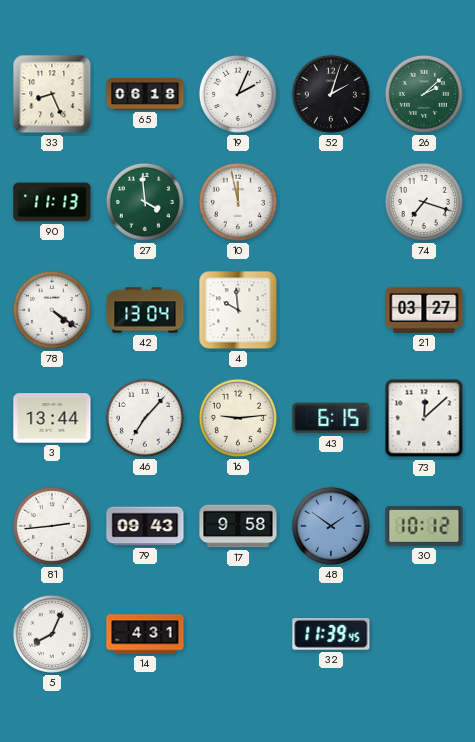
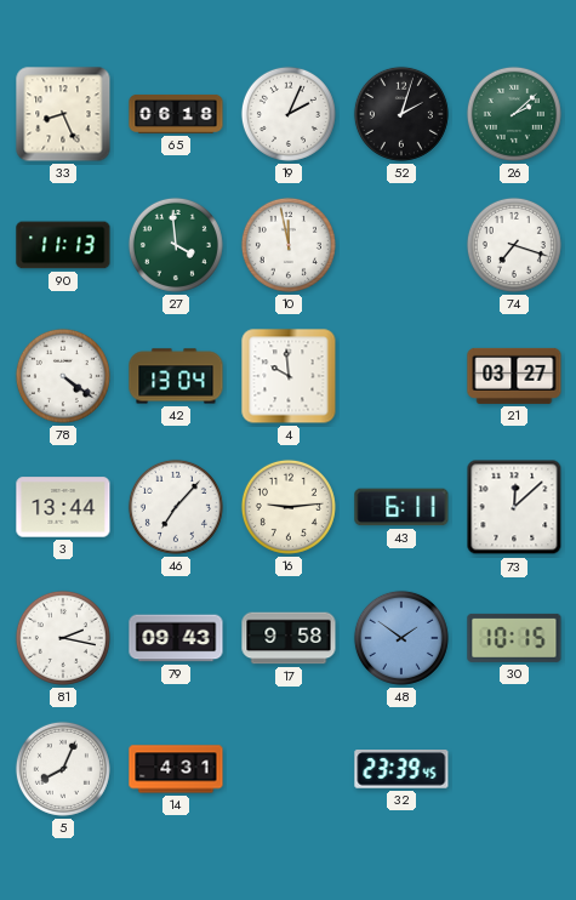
43: 6:15 -> 6:11 (401, 507)
81: 2:44 -> 2:17 (63, 638)
30: 10:12 -> 10:15 (514, 638)
32: 11:39 -> 23:39 (401, 770)
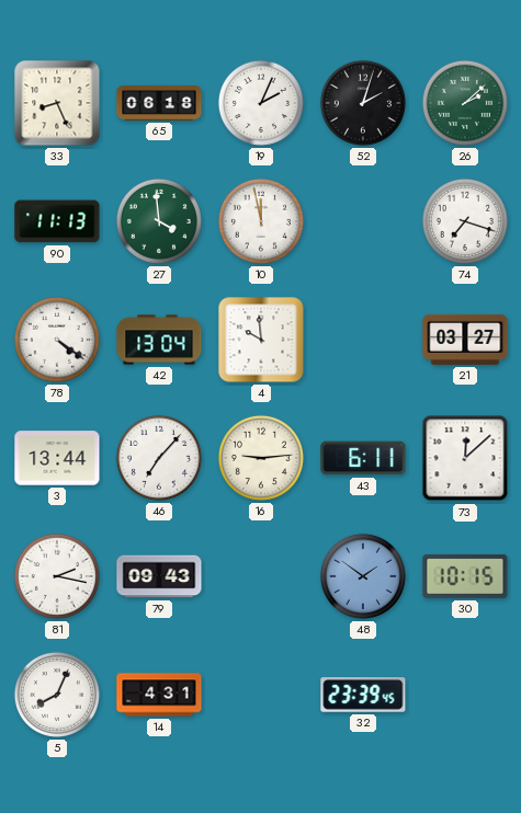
17: 9:58 -> none (289, 638)
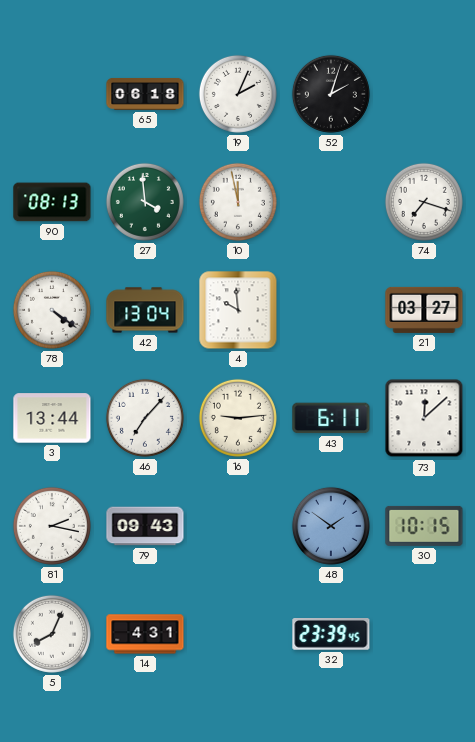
33: 8:26 -> none (57, 103)
26: 2:08 -> none (465, 103)
90: 11:13 -> 08:13 (52, 202)
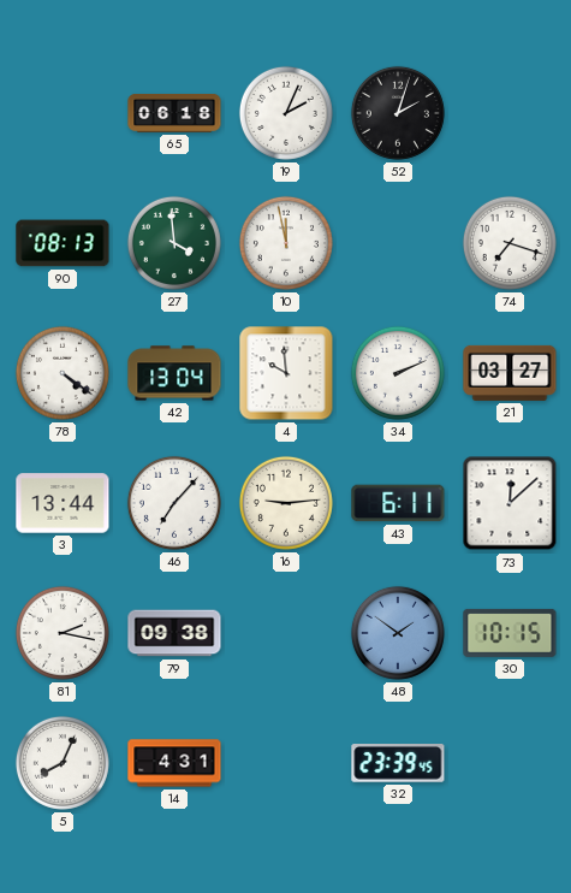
34: none -> 2:11 (398, 373)
79: 09:43 -> 09:38 (174, 633)
